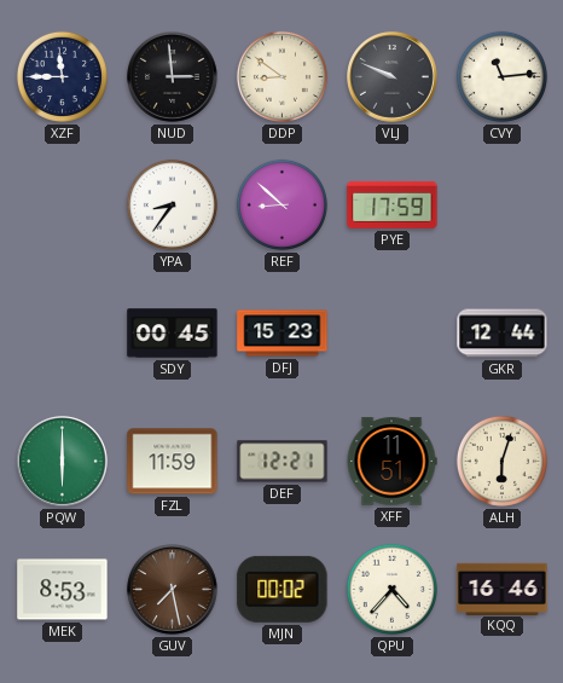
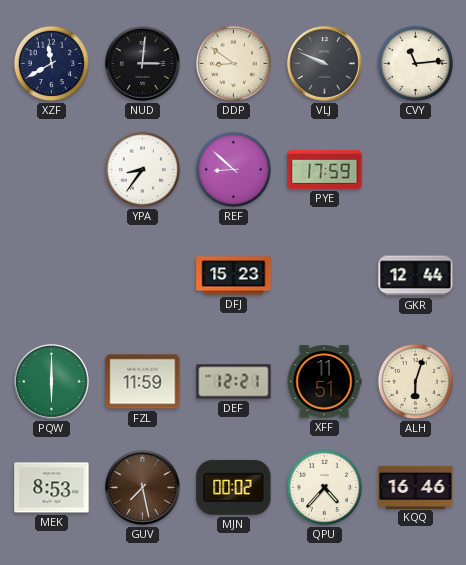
XZF: 11:45 -> 11:40 (51, 63)
NUD: 2:59 -> 3:01 (143, 64)
SDY: 00:45 -> none (173, 334)
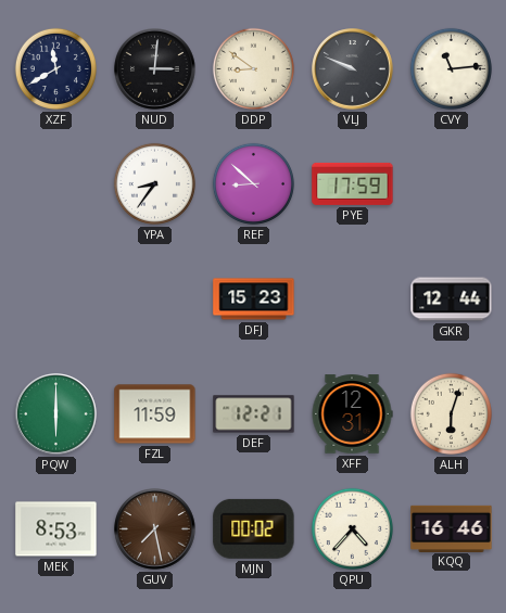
XFF: 11:51 -> 12:31 (352, 414)
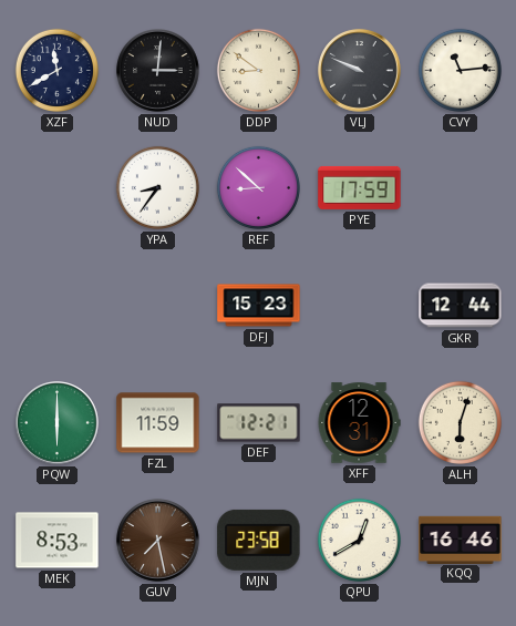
MJN: 00:02 -> 23:58 (259, 540)
QPU: 4:37 -> 12:40 (359, 540)
